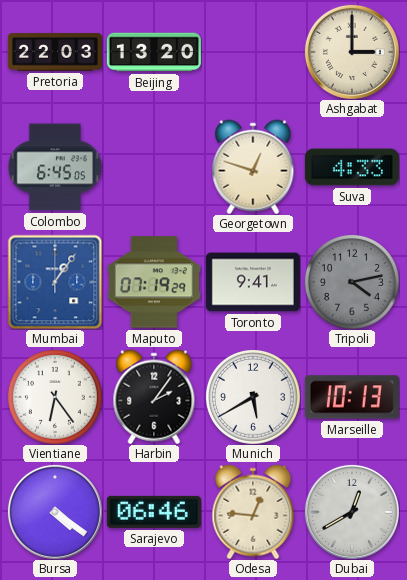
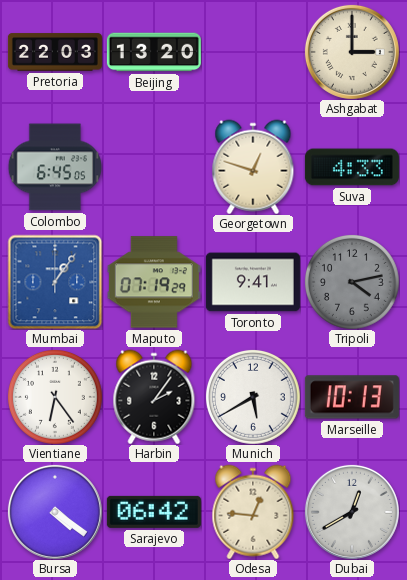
Sarajevo: 06:46 -> 06:42 (154, 512)
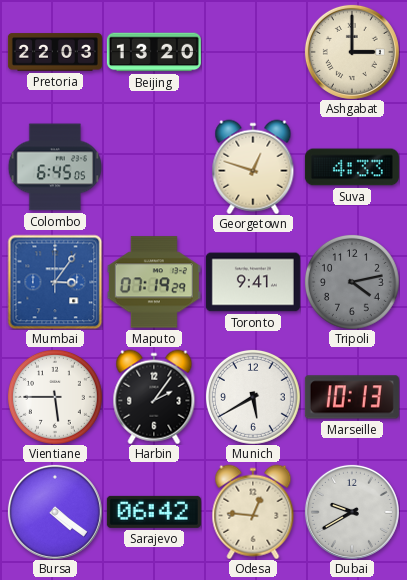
Mumbai: 1:06 -> 3:06 (55, 282)
Vientiane: 6:24 -> 5:45 (55, 397)
Dubai: 12:40 -> 9:40 (352, 512)
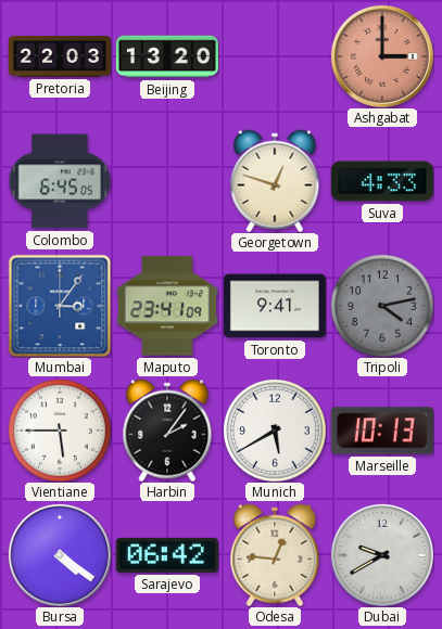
Ashgabat dial: cream -> salmon (382, 56)
Maputo: 07:19 -> 23:41 (167, 306)
